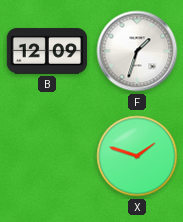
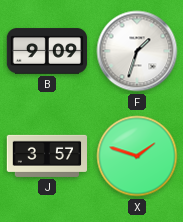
B: 12:09 -> 9:09 (47, 51)
J: none -> 3:57 (47, 156)
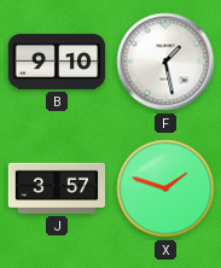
B: 9:09 -> 9:10 (57, 62)
F: 1:33 -> 1:28 (165, 62)
